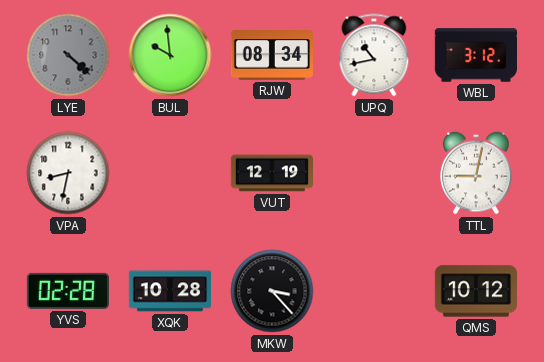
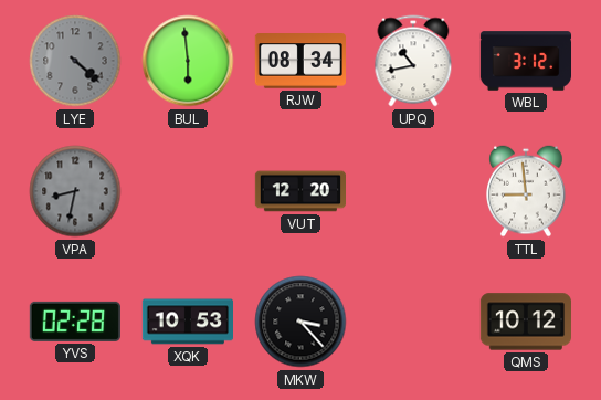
BUL: 9:59 -> 5:59 (188, 61)
VPA dial: white -> grey (75, 191)
VUT: 12:19 -> 12:20 (299, 191)
TTL: 9:02 -> 8:59 (526, 191)
XQK: 10:28 -> 10:53 (187, 322)
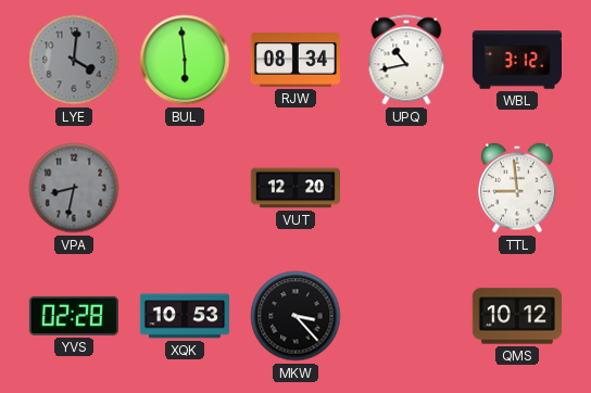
LYE: 4:22 -> 4:01 (74, 60)
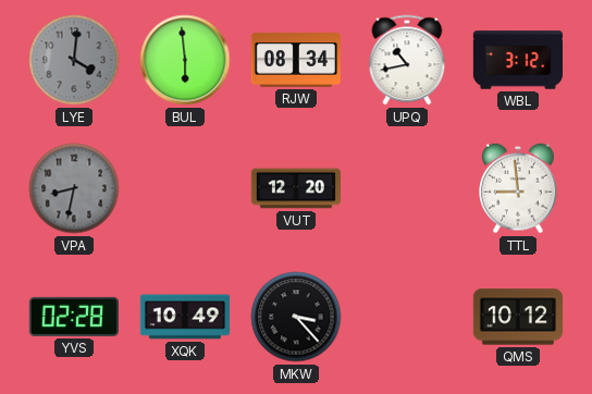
XQK: 10:53 -> 10:49 (184, 317)
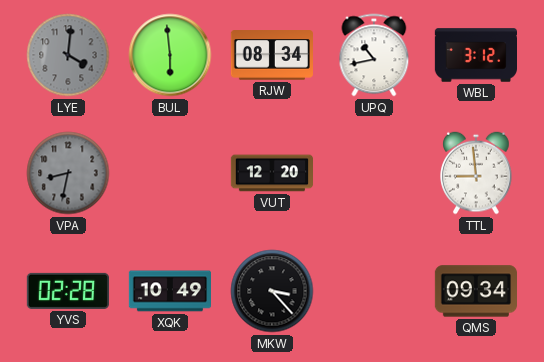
QMS: 10:12 -> 09:34 (475, 291)
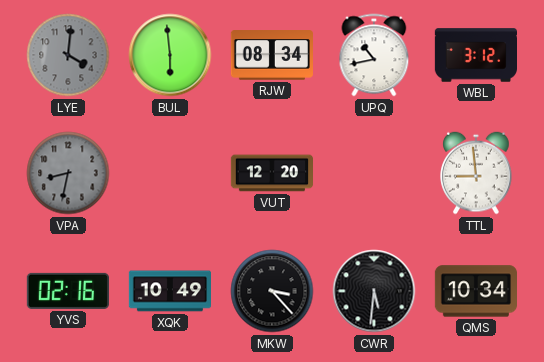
YVS: 02:28 -> 02:16 (68, 291)
CWR: none -> 5:31 (374, 291)
QMS: 09:34 -> 10:34 (475, 291)
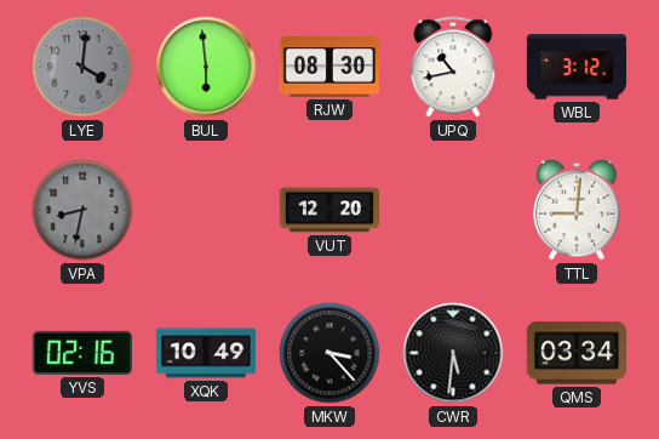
RJW: 08:34 -> 08:30 (328, 67)
TTL: 8:59 -> 9:01 (577, 210)
QMS: 10:34 -> 03:34 (575, 353)
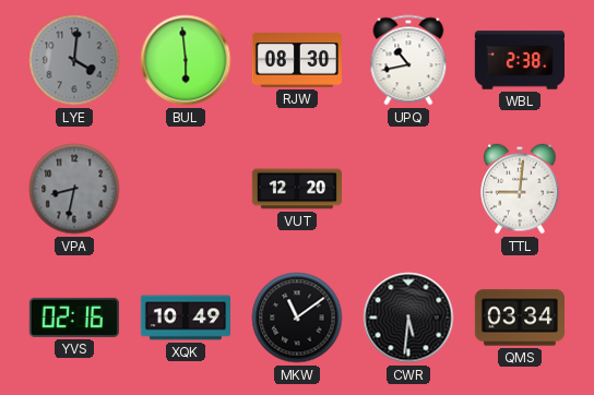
WBL: 3:12 -> 2:38 (519, 60)
MKW: 3:23 -> 11:09 (297, 318)
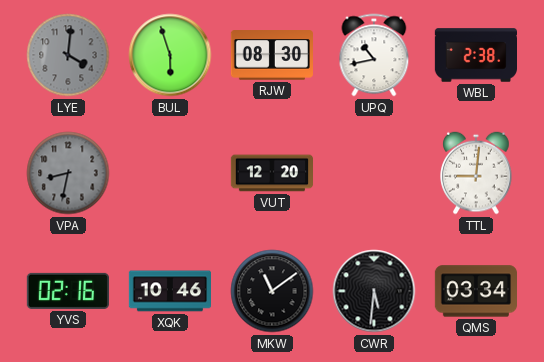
BUL: 5:59 -> 5:57 (170, 55)
XQK: 10:49 -> 10:46 (169, 291)
